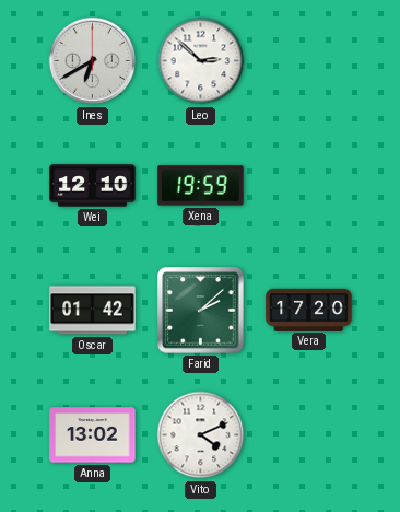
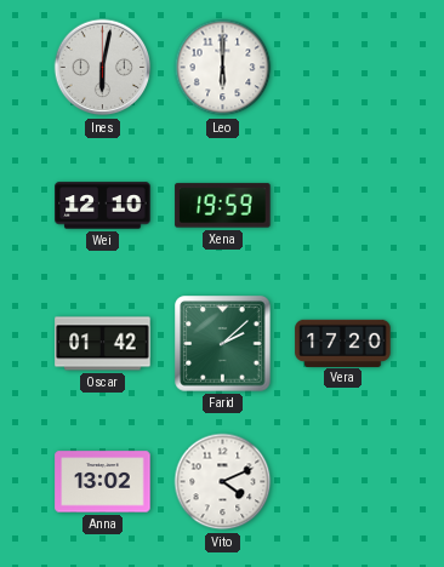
Ines: 6:40 -> 6:02 (103, 68)
Leo: 2:52 -> 6:00 (223, 68)
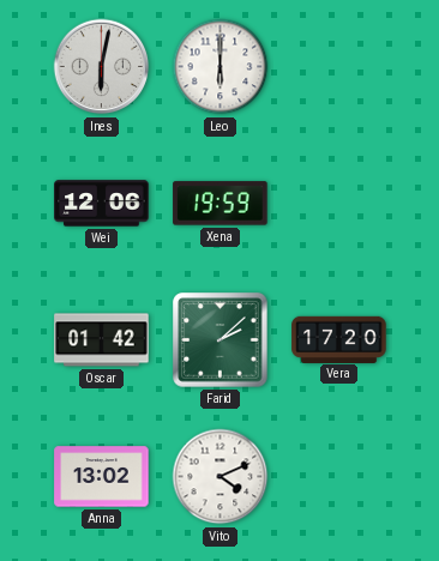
Wei: 12:10 -> 12:06 (102, 204)
